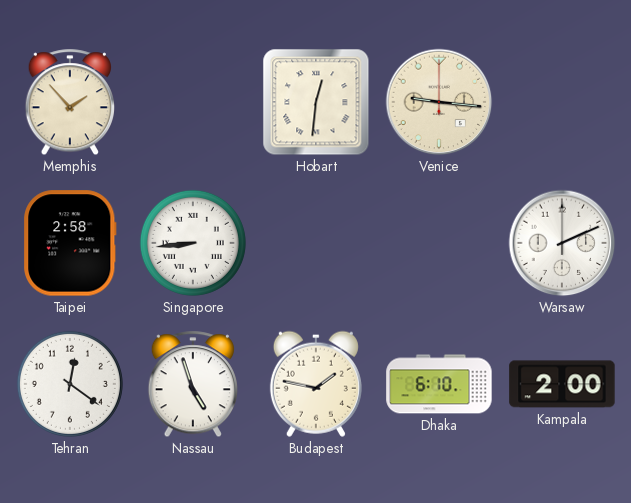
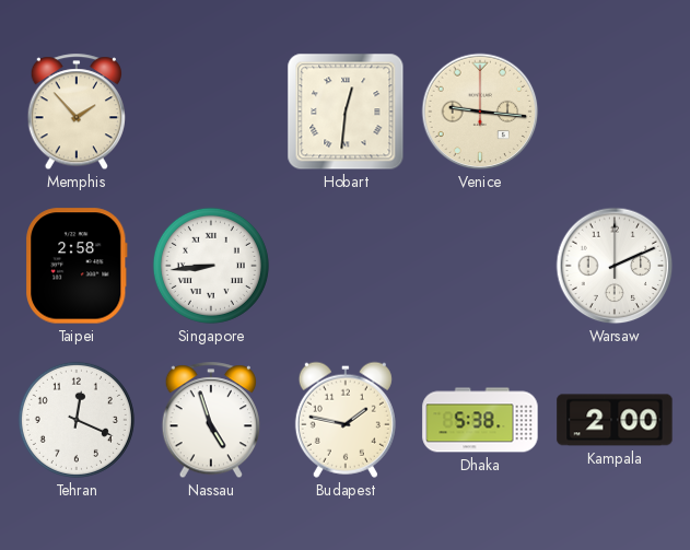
Tehran: 12:21 -> 12:19 (77, 420)
Dhaka: 6:10 -> 5:38 (480, 420)
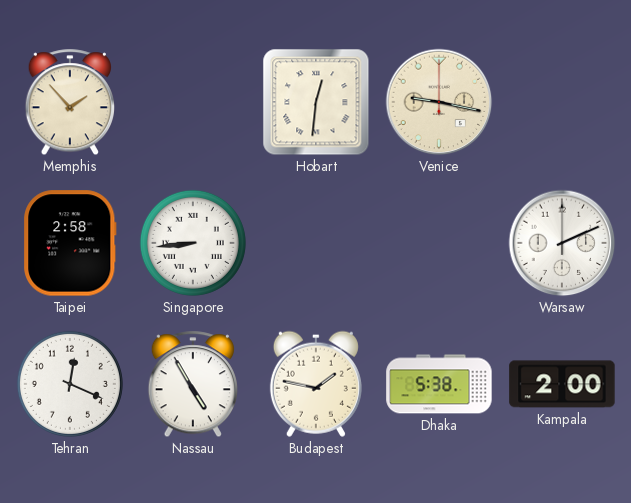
Venice: 9:16 -> 9:17 (439, 102)
Nassau: 4:57 -> 4:55 (192, 385)
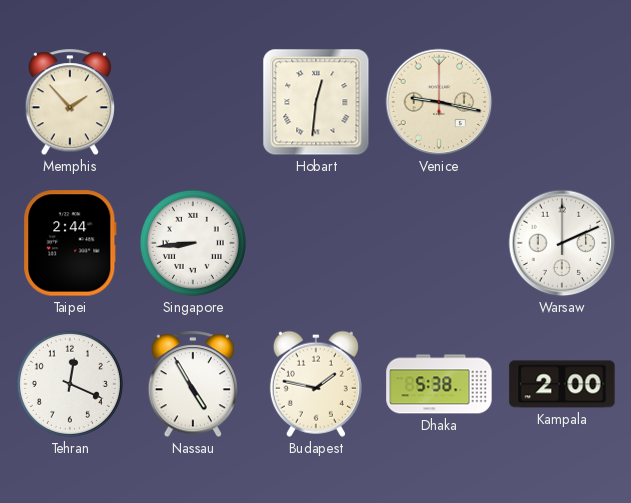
Taipei: 2:58 -> 2:44 (71, 243)
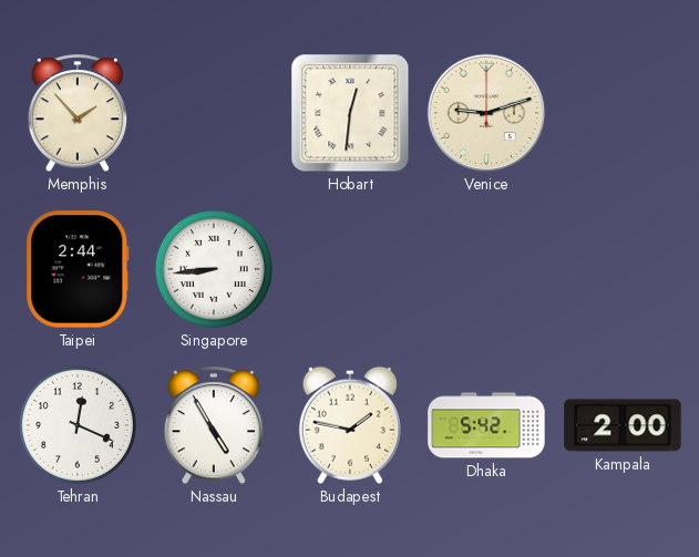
Venice: 9:17 -> 9:12 (486, 113)
Warsaw: 2:11 -> none (562, 243)
Dhaka: 5:38 -> 5:42 (486, 425)
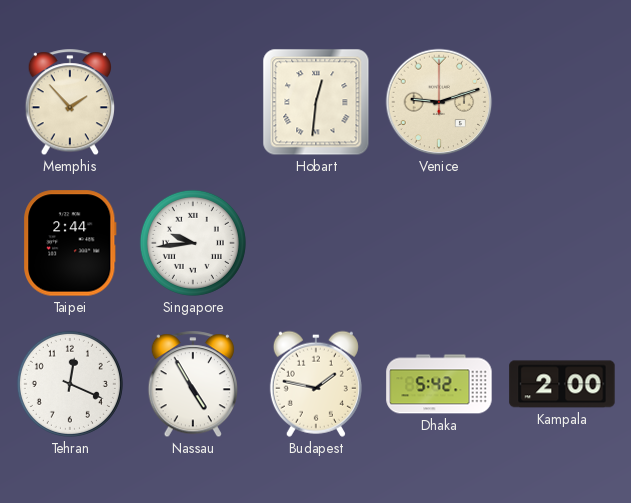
Singapore: 8:44 -> 9:44 (193, 243)
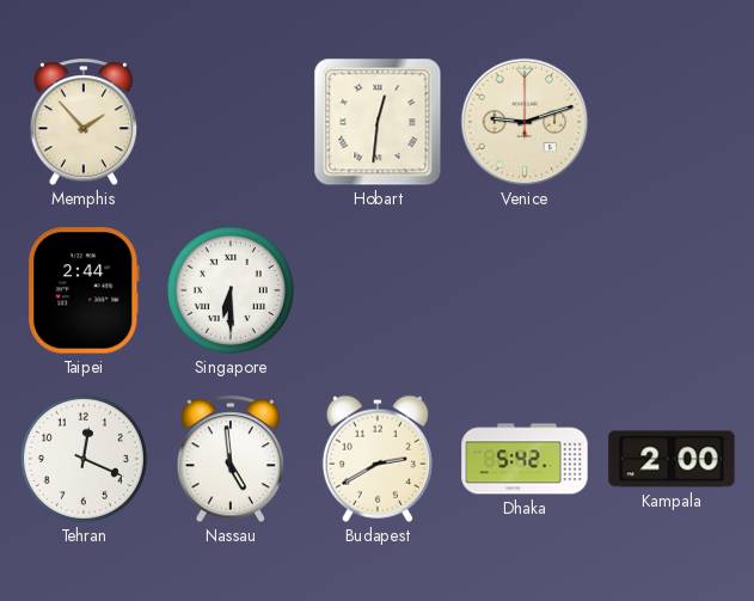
Singapore: 9:44 -> 6:30 (231, 290)
Nassau: 4:55 -> 4:59 (229, 460)
Budapest: 1:47 -> 2:40 (378, 459)
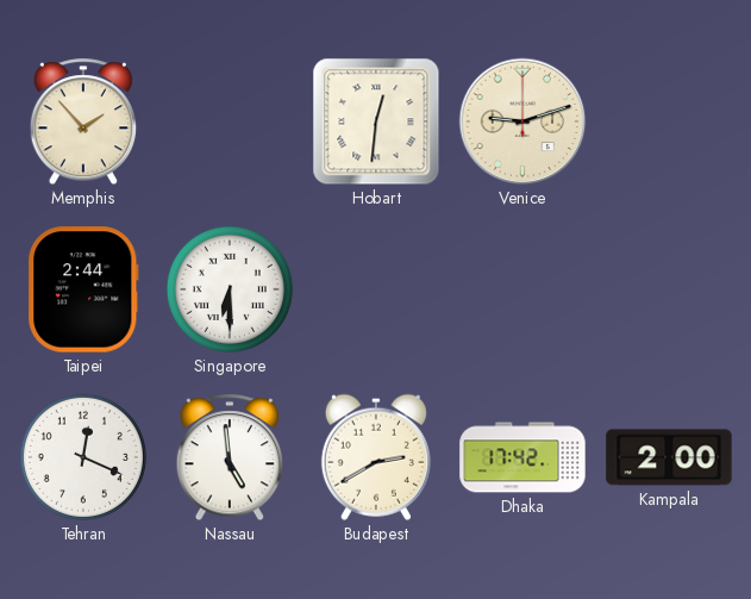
Dhaka: 5:42 -> 17:42 (522, 457)
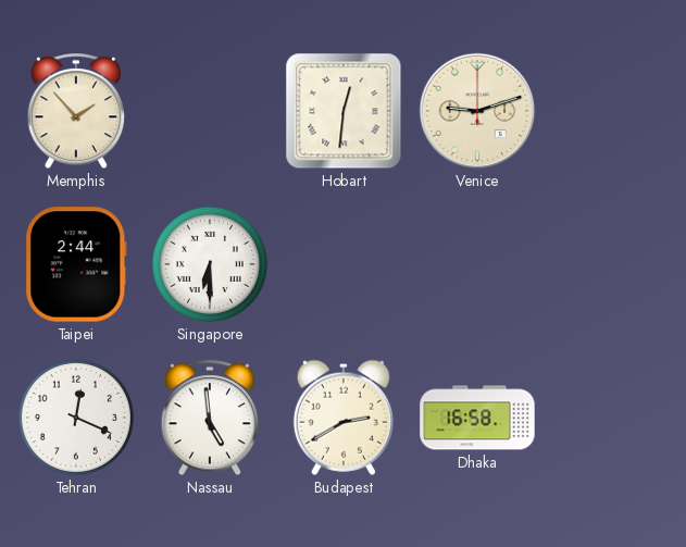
Dhaka: 17:42 -> 16:58 (477, 418)
Kampala: 2:00 -> none (669, 457)
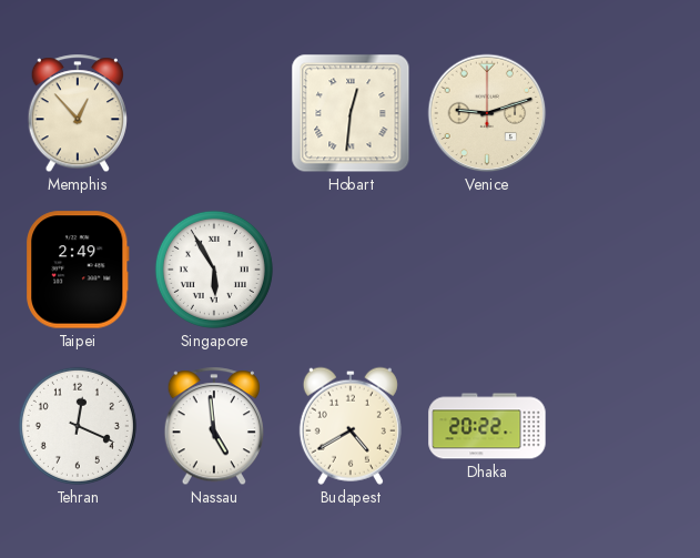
Memphis: 1:53 -> 12:53 (77, 114)
Taipei: 2:44 -> 2:49 (79, 270)
Singapore: 6:30 -> 5:55 (214, 270)
Budapest: 2:40 -> 4:40 (351, 426)
Dhaka: 16:58 -> 20:22 (487, 426)
